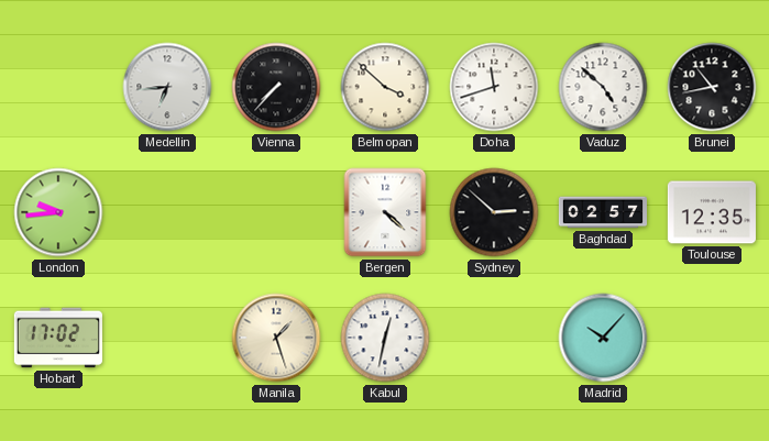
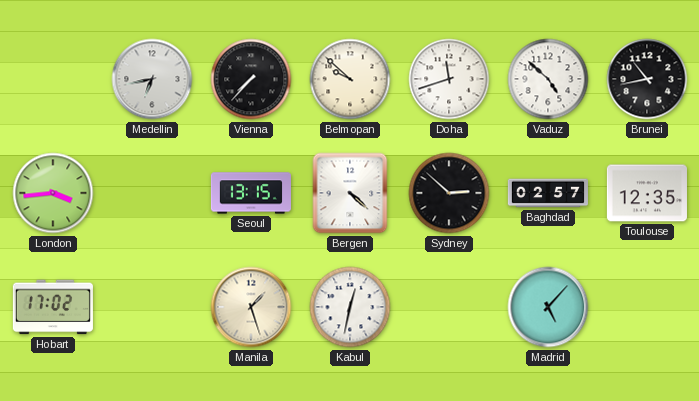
Medellin: 6:44 -> 6:43 (152, 79)
Belmopan: 3:52 -> 9:52 (350, 79)
London: 9:44 -> 3:44 (53, 193)
Seoul: none -> 13:15 (251, 193)
Madrid: 10:07 -> 5:07 (548, 307)
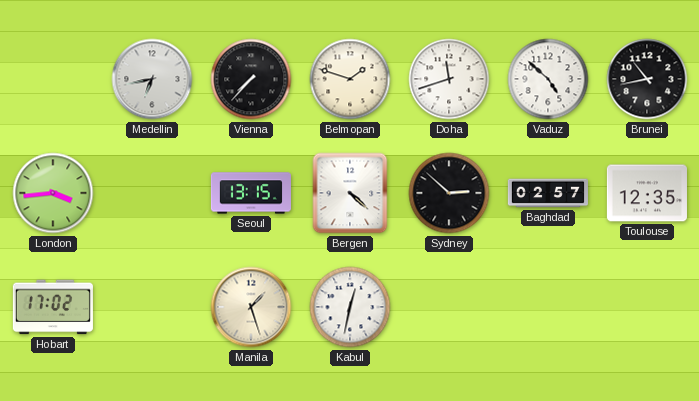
Belmopan: 9:52 -> 1:48 (350, 79)
Madrid: 5:07 -> none (548, 307)
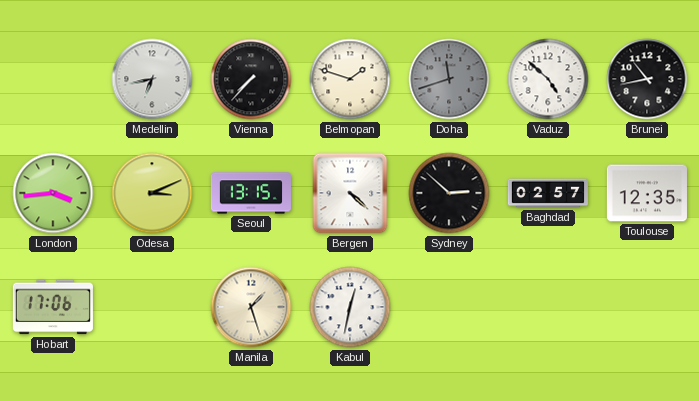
Doha dial: white -> grey (449, 79)
Odesa: none -> 3:11 (152, 193)
Hobart: 17:02 -> 17:06 (53, 307)
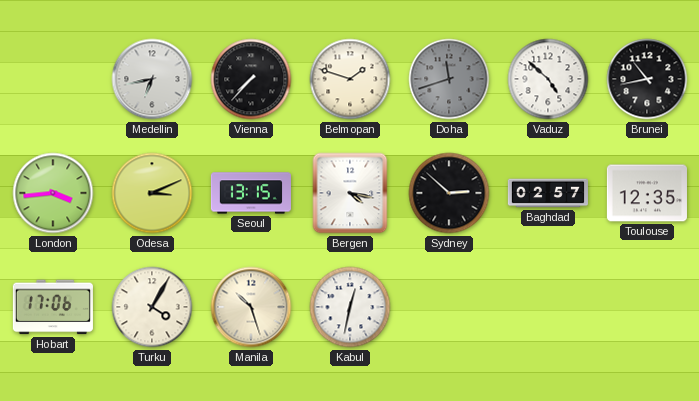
Bergen: 4:22 -> 4:17 (350, 193)
Turku: none -> 4:05 (152, 307)
Manila: 1:27 -> 10:27 (251, 307)
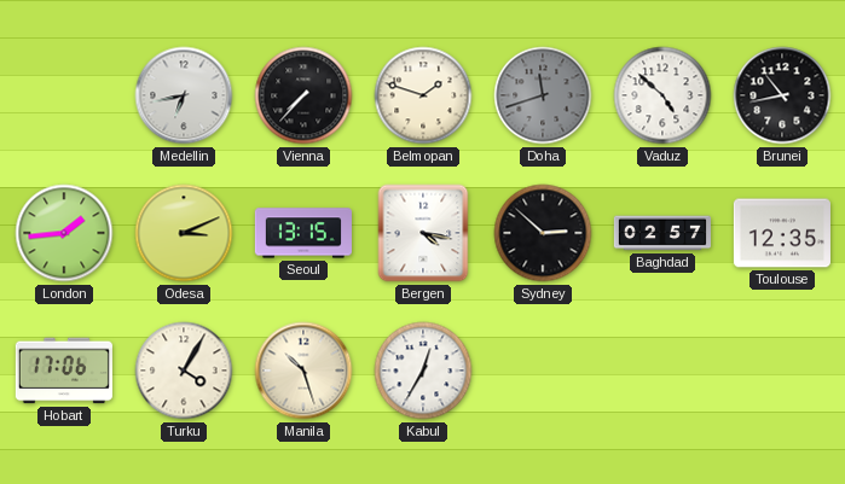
London: 3:44 -> 1:44 (64, 233)
Kabul: 12:32 -> 12:35 (423, 371)
